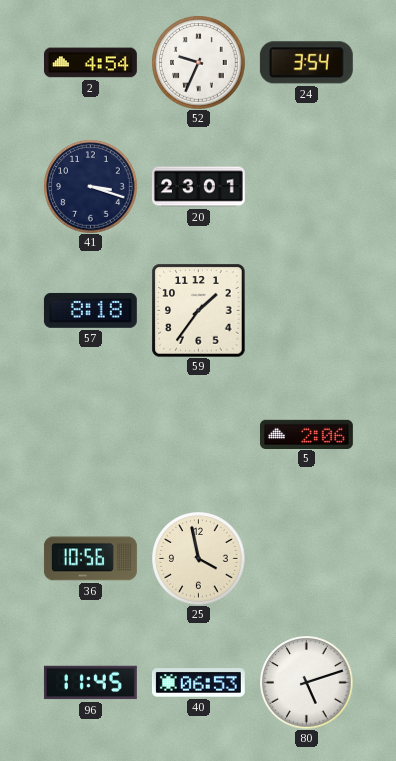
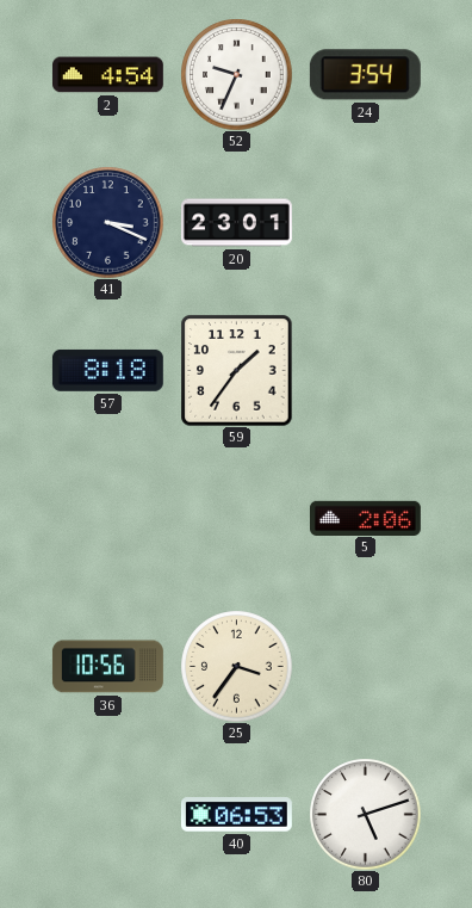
41: 3:18 -> 3:19 (107, 222)
25: 3:58 -> 3:36 (236, 666)
96: 11:45 -> none (90, 683)
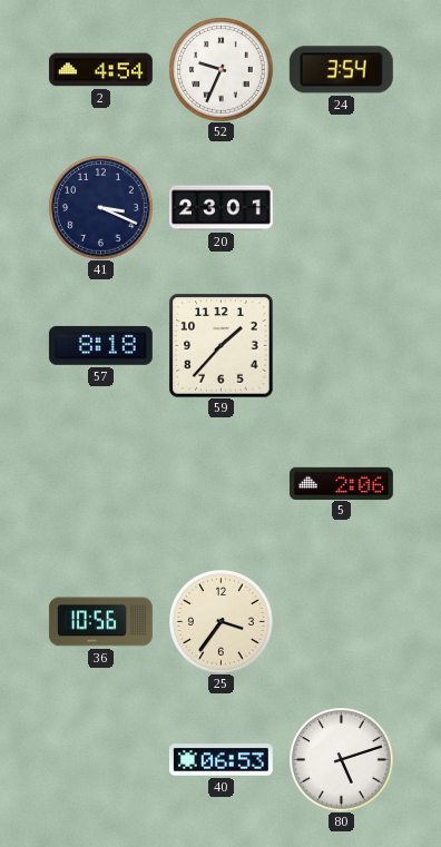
59: 1:36 -> 1:37 (220, 345)
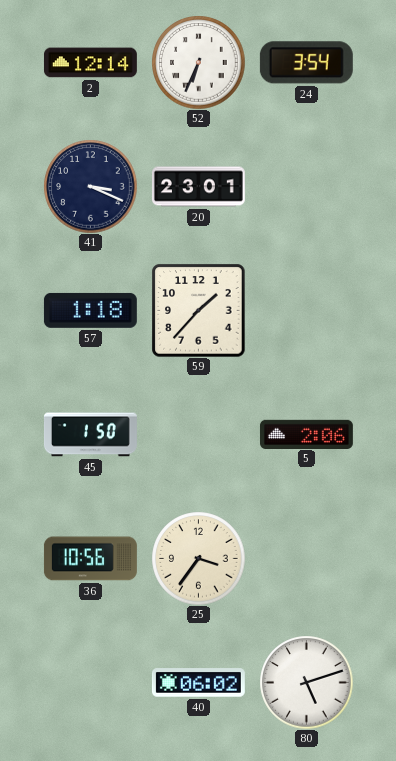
2: 4:54 -> 12:14 (90, 63)
52: 9:34 -> 6:34 (198, 62)
57: 8:18 -> 1:18 (90, 310)
45: none -> 1:50 (90, 435)
40: 06:53 -> 06:02 (198, 683)
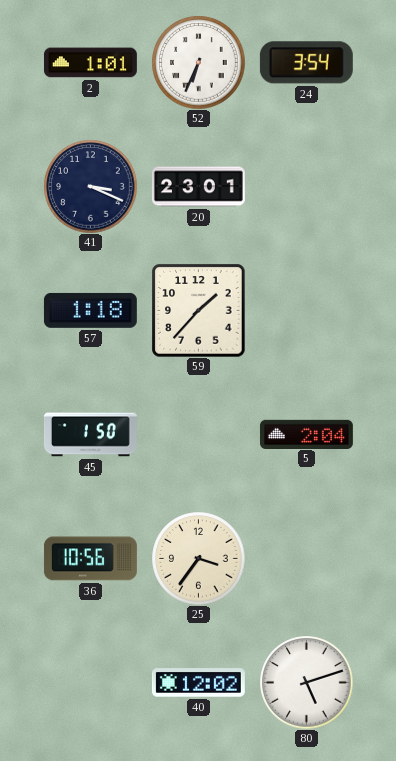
2: 12:14 -> 1:01 (90, 63)
5: 2:06 -> 2:04 (306, 434)
40: 06:02 -> 12:02 (198, 683)
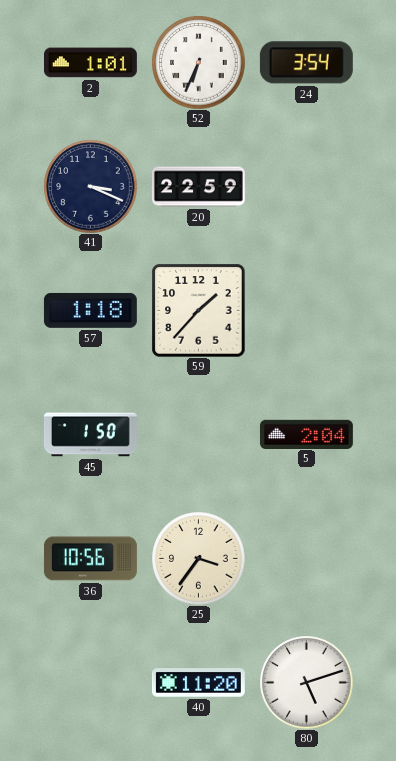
20: 23:01 -> 22:59 (198, 187)
40: 12:02 -> 11:20 (198, 683)
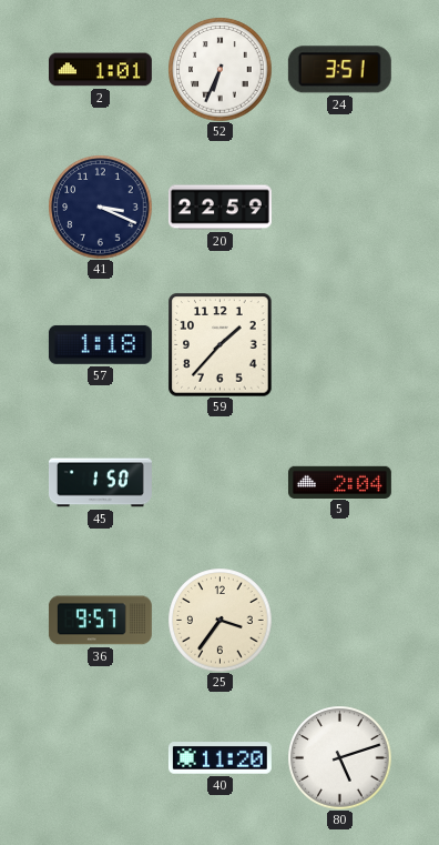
24: 3:54 -> 3:51 (339, 70)
36: 10:56 -> 9:57 (100, 621)
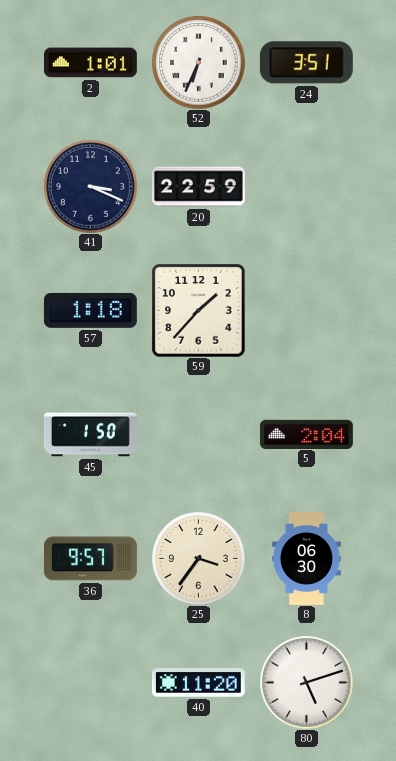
8: none -> 06:30 (306, 558)
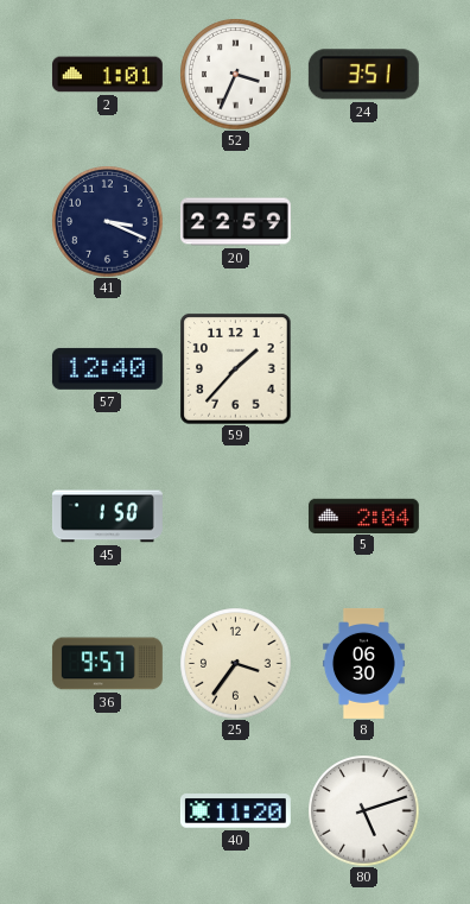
52: 6:34 -> 3:34 (235, 74)
57: 1:18 -> 12:40 (107, 368)
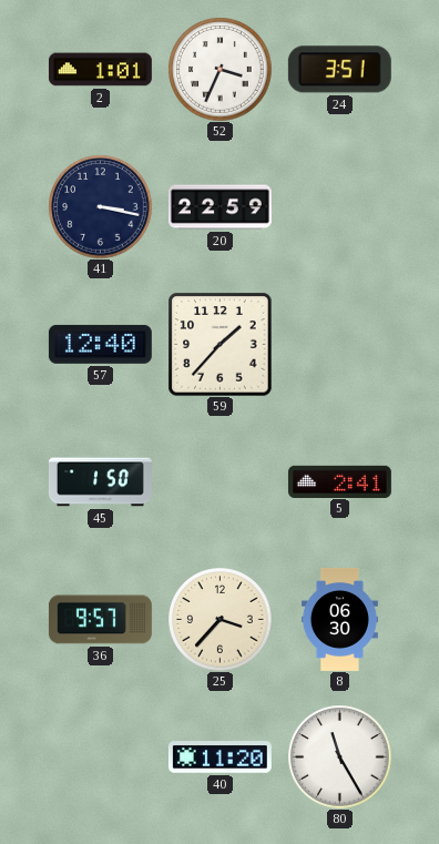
41: 3:19 -> 3:17 (100, 206)
5: 2:04 -> 2:41 (339, 481)
25: 3:36 -> 3:37 (219, 619)
80: 5:12 -> 11:25 (339, 756)
